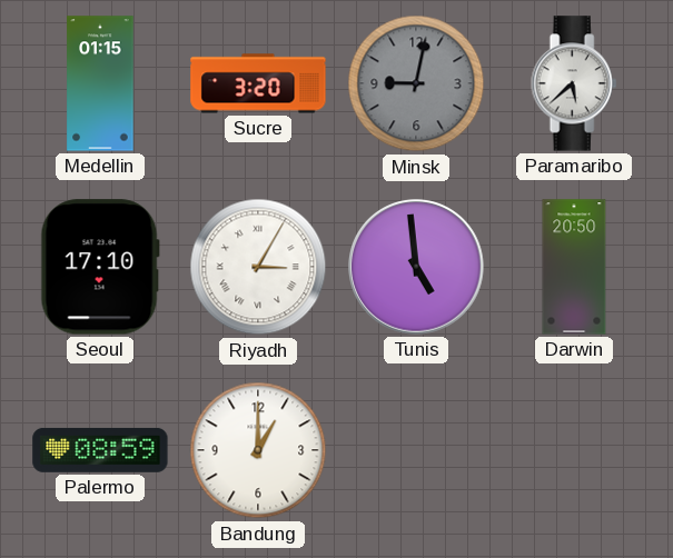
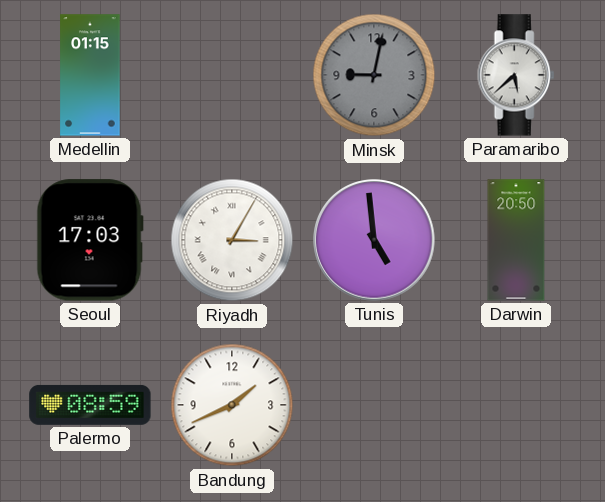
Sucre: 3:20 -> none (258, 83)
Seoul: 17:10 -> 17:03 (90, 240)
Bandung: 1:00 -> 1:41 (232, 405)
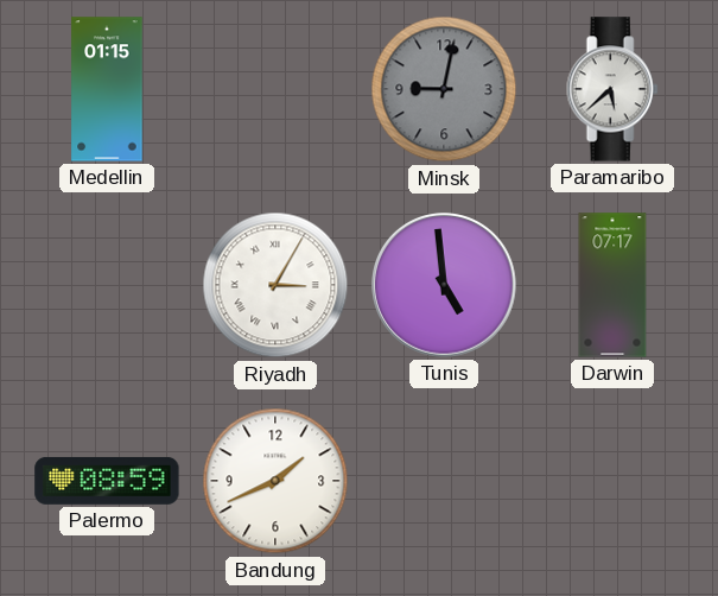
Seoul: 17:03 -> none (90, 240)
Darwin: 20:50 -> 07:17 (612, 285)
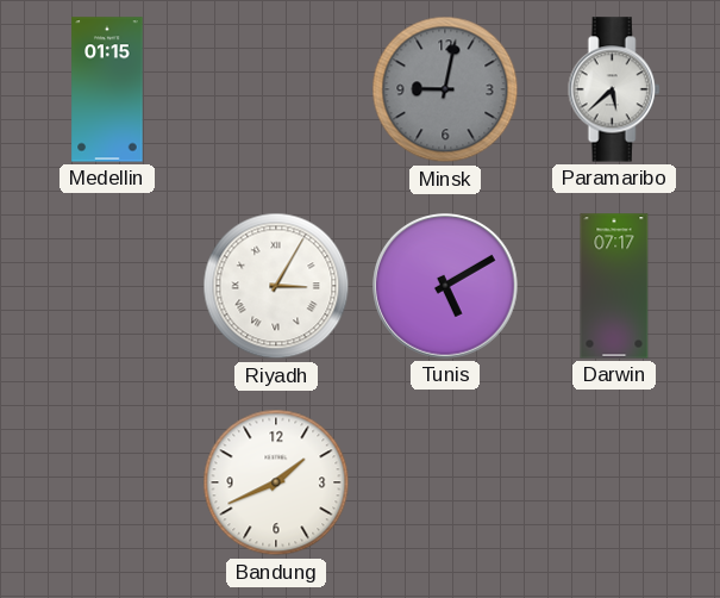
Tunis: 4:59 -> 5:10 (445, 286)
Palermo: 08:59 -> none (107, 481)
